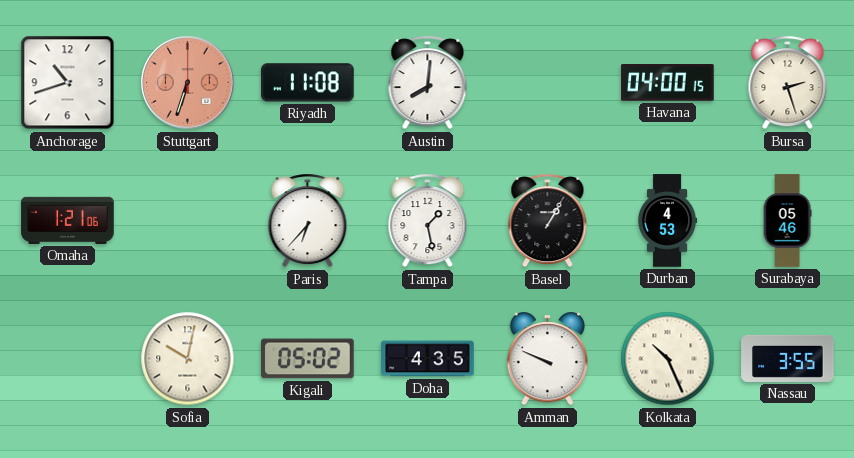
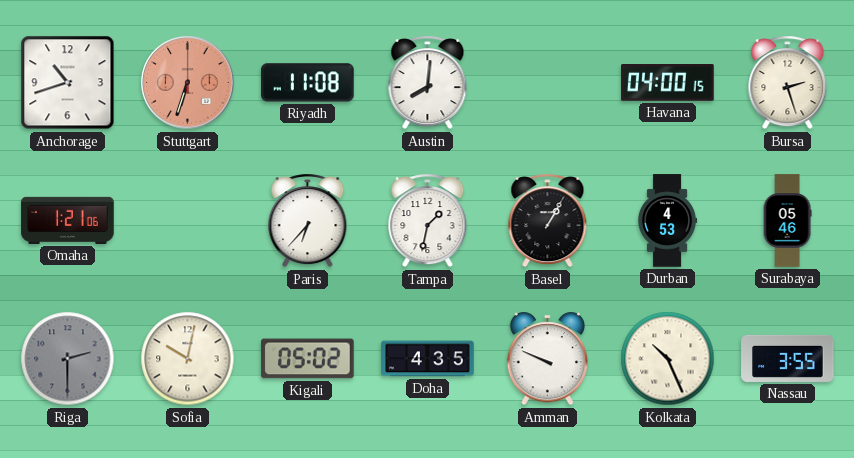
Tampa: 1:28 -> 1:32 (428, 221)
Riga: none -> 2:30 (68, 359)
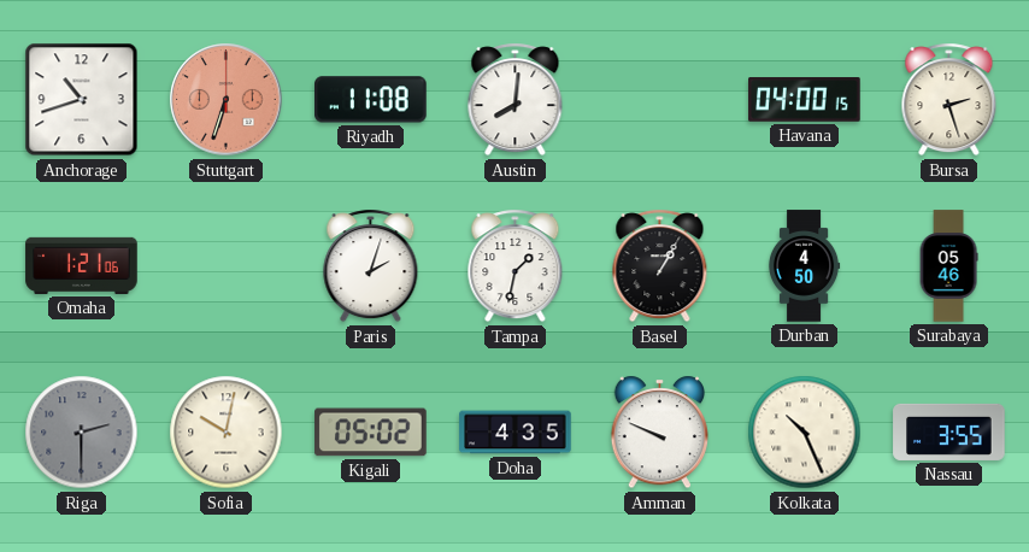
Paris: 6:37 -> 2:03 (371, 266)
Durban: 4:53 -> 4:50 (804, 266)
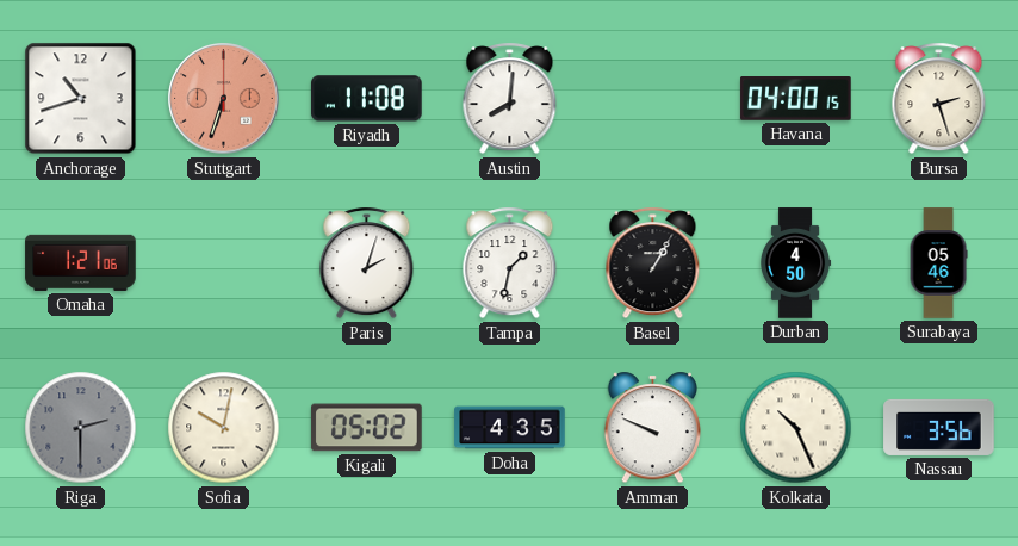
Nassau: 3:55 -> 3:56 (939, 427)
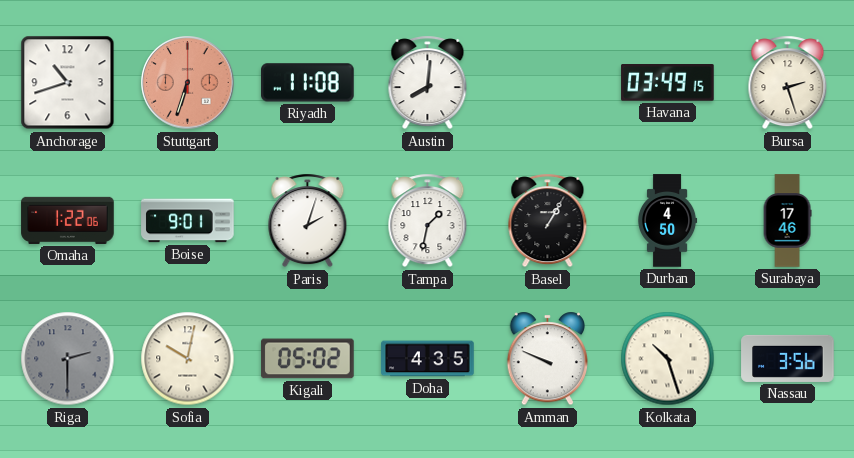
Havana: 04:00 -> 03:49 (668, 83)
Omaha: 1:21 -> 1:22 (68, 220)
Boise: none -> 9:01 (188, 221)
Surabaya: 05:46 -> 17:46 (787, 221)
Kolkata: 10:26 -> 10:27 (668, 359)
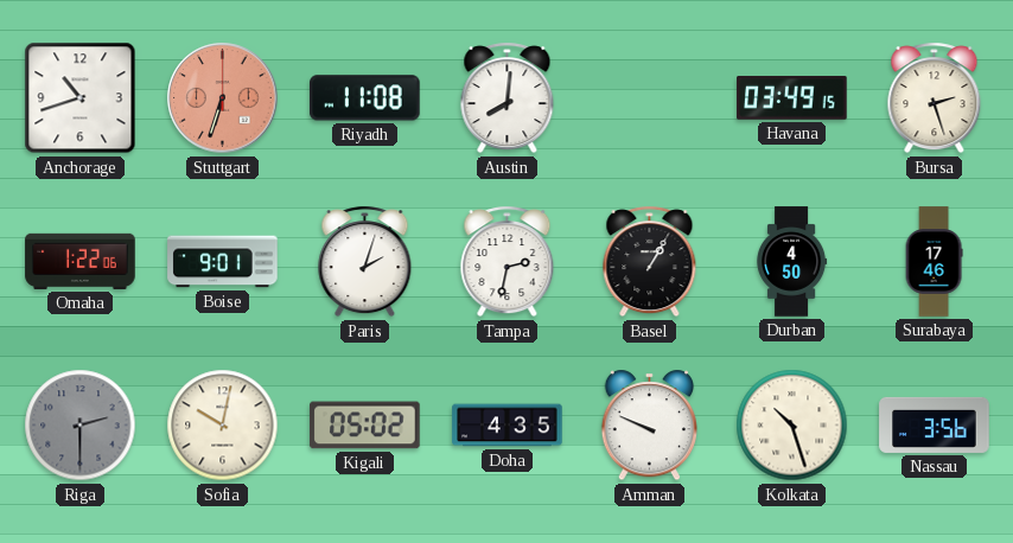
Tampa: 1:32 -> 2:32 (508, 262)
